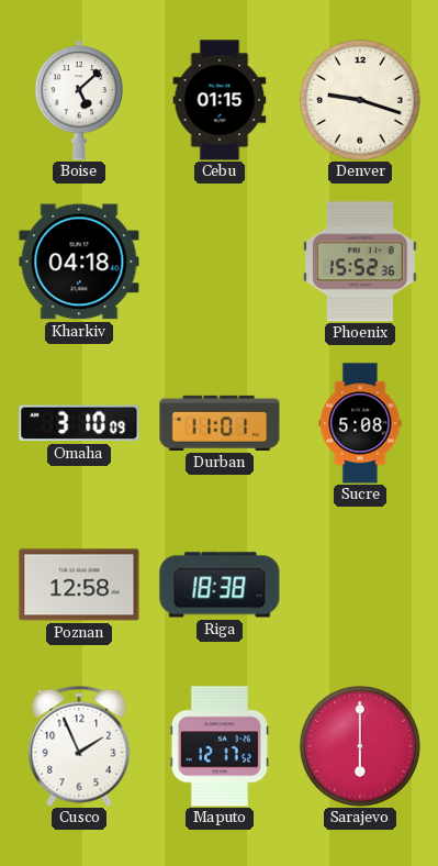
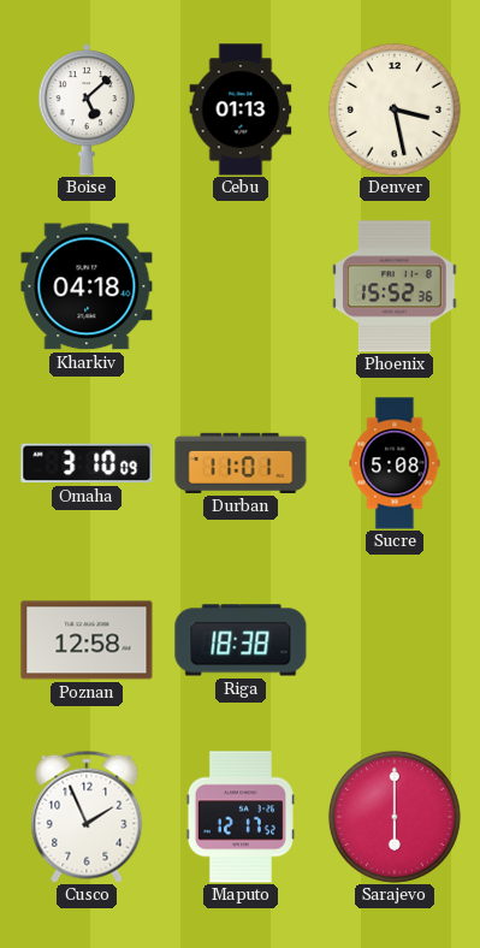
Cebu: 01:15 -> 01:13 (241, 109)
Denver: 9:18 -> 3:28 (395, 109)
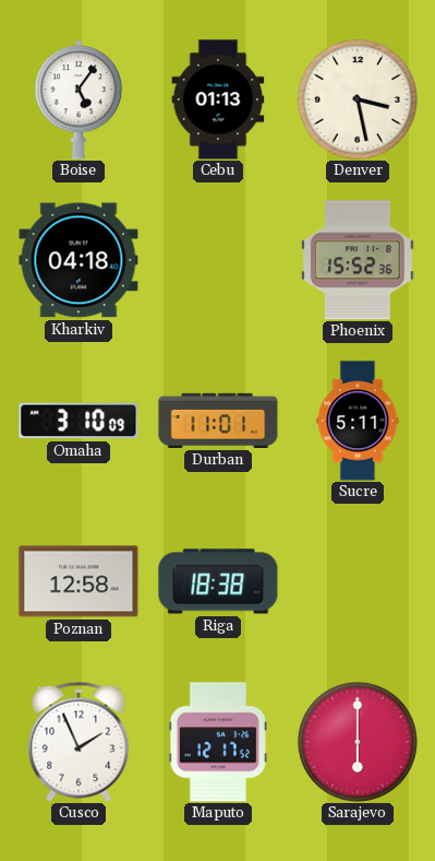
Boise: 5:08 -> 5:06 (78, 99)
Sucre: 5:08 -> 5:11 (358, 421)
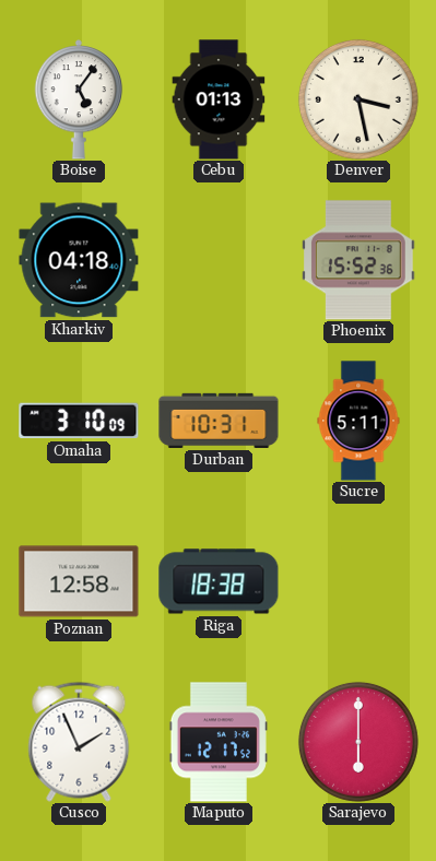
Durban: 11:01 -> 10:31 (219, 421)
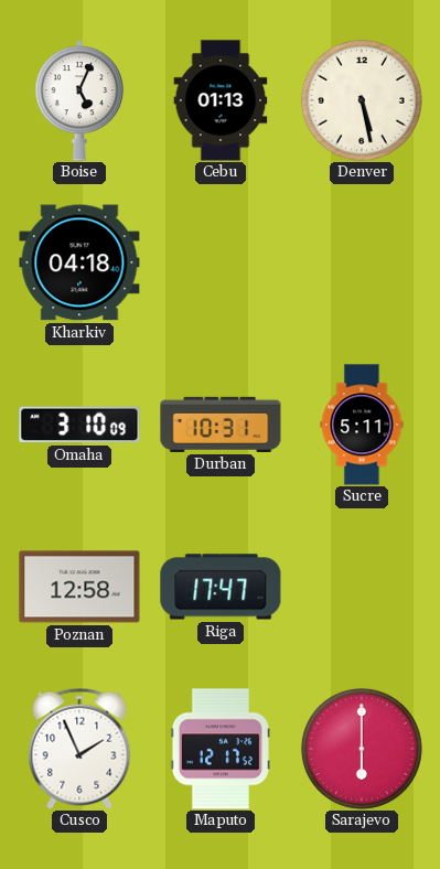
Boise: 5:06 -> 5:04 (79, 100)
Denver: 3:28 -> 5:28 (362, 100)
Phoenix: 15:52 -> none (360, 260)
Riga: 18:38 -> 17:47 (221, 587)
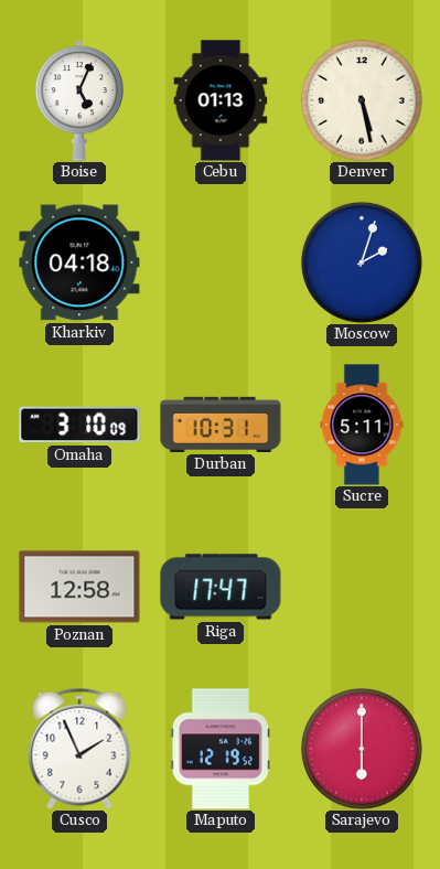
Moscow: none -> 2:03 (362, 262)
Maputo: 12:17 -> 12:19 (221, 749)
